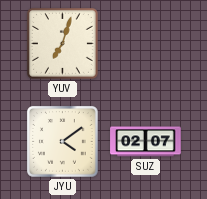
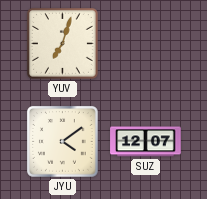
SUZ: 02:07 -> 12:07 (146, 142)
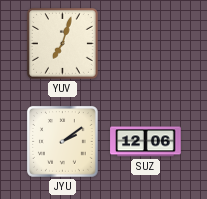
JYU: 4:09 -> 2:09 (62, 141)
SUZ: 12:07 -> 12:06 (146, 142)
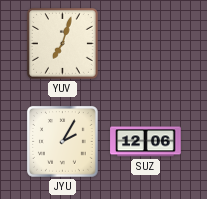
JYU: 2:09 -> 2:05 (62, 141)
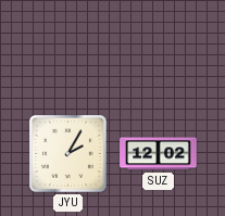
YUV: 7:03 -> none (62, 43)
SUZ: 12:06 -> 12:02 (159, 154)
